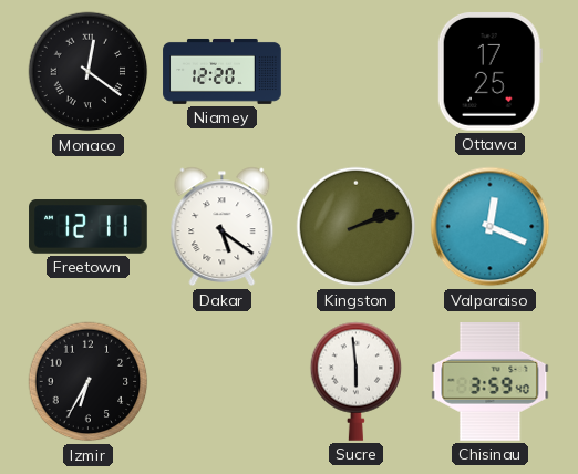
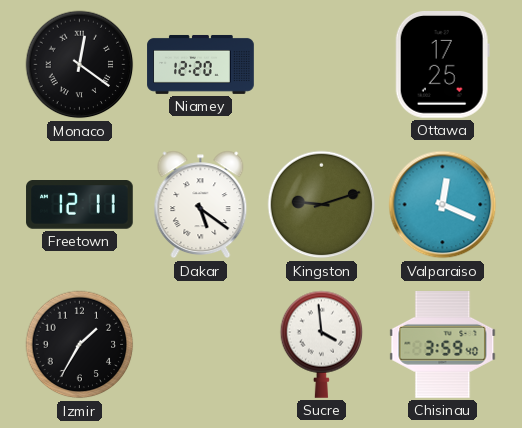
Kingston: 2:12 -> 9:12 (322, 205)
Izmir: 6:35 -> 1:35 (80, 345)
Sucre: 5:59 -> 3:59 (322, 344)
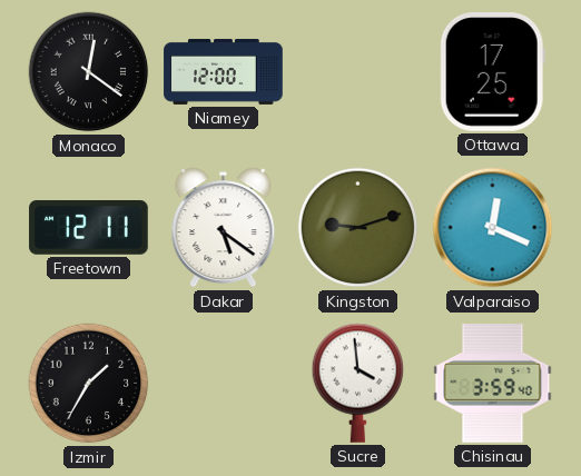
Niamey: 12:20 -> 12:00 (224, 71)
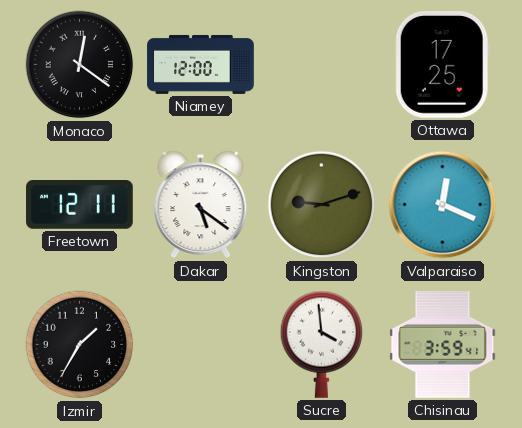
Chisinau: 3:59:40 -> 3:59:41 (443, 345)
